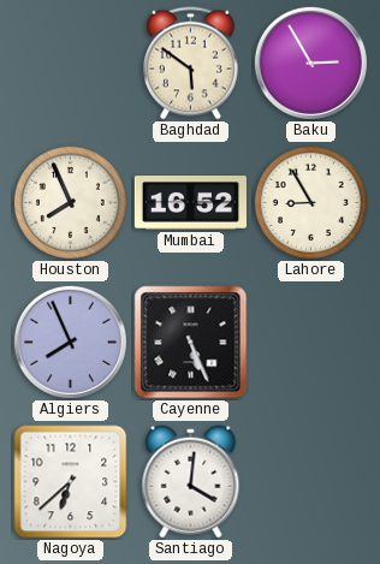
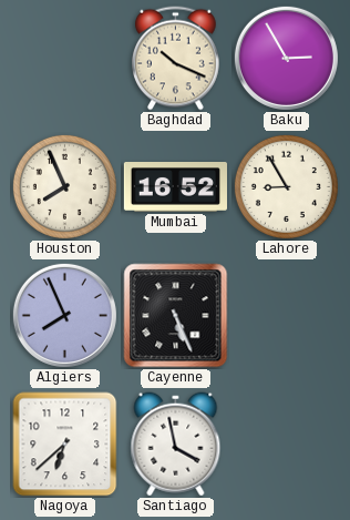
Baghdad: 5:51 -> 10:19 (176, 59)
Santiago: 4:01 -> 3:58 (176, 445)
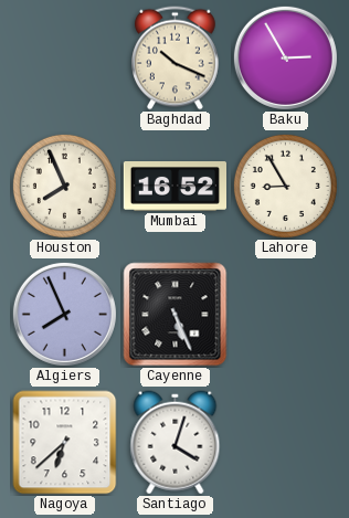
Santiago: 3:58 -> 4:03 (176, 443)
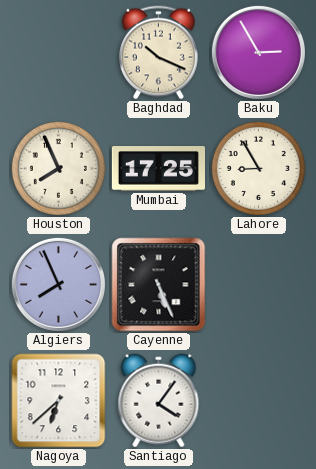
Mumbai: 16:52 -> 17:25 (158, 169)
Santiago: 4:03 -> 4:06 (159, 401)
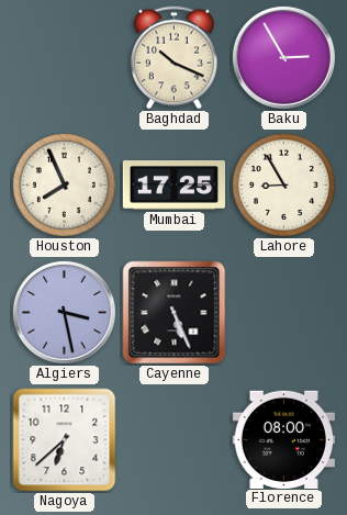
Algiers: 7:56 -> 3:28 (64, 312)
Santiago: 4:06 -> none (159, 401)
Florence: none -> 08:00 (283, 439)
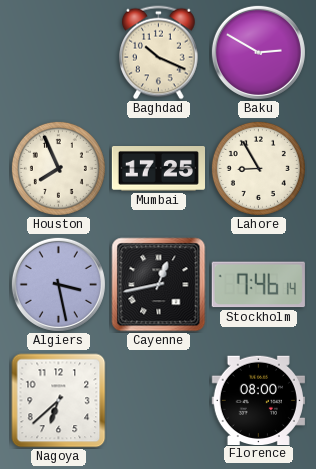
Baku: 2:55 -> 2:50 (258, 52)
Cayenne: 5:26 -> 12:43 (159, 285)
Stockholm: none -> 7:46 (258, 285)
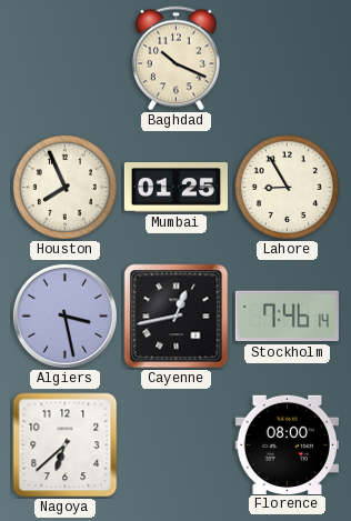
Baku: 2:50 -> none (258, 52)
Mumbai: 17:25 -> 01:25 (175, 188)
